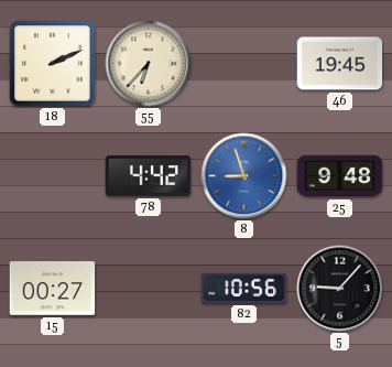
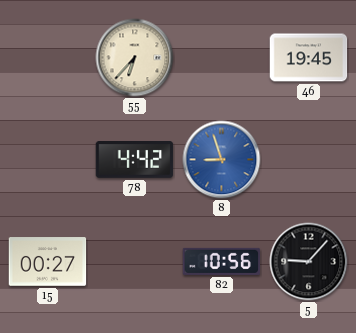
18: 2:11 -> none (53, 64)
25: 9:48 -> none (340, 176)
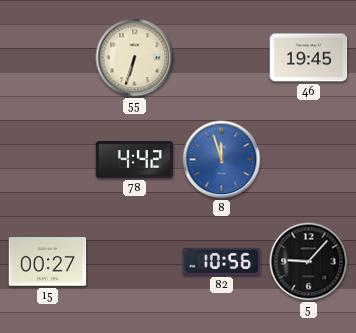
55: 6:37 -> 6:33 (135, 58)
8: 8:57 -> 11:57 (222, 160)
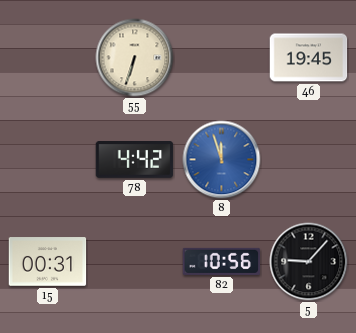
15: 00:27 -> 00:31 (48, 262)
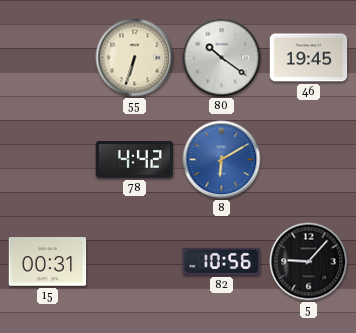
80: none -> 10:21 (222, 58)
8: 11:57 -> 6:10 (222, 160)
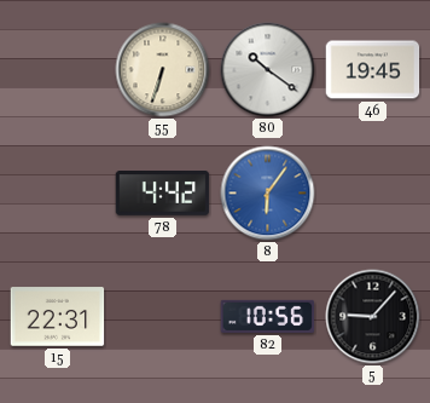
8: 6:10 -> 6:06 (268, 194)
15: 00:31 -> 22:31 (58, 317)
